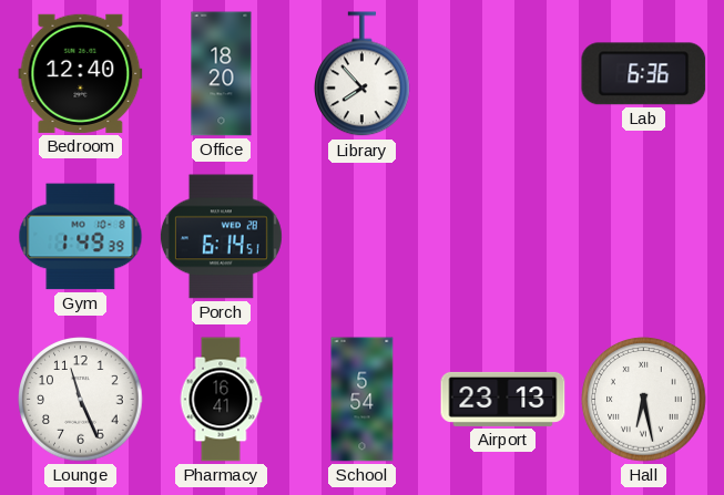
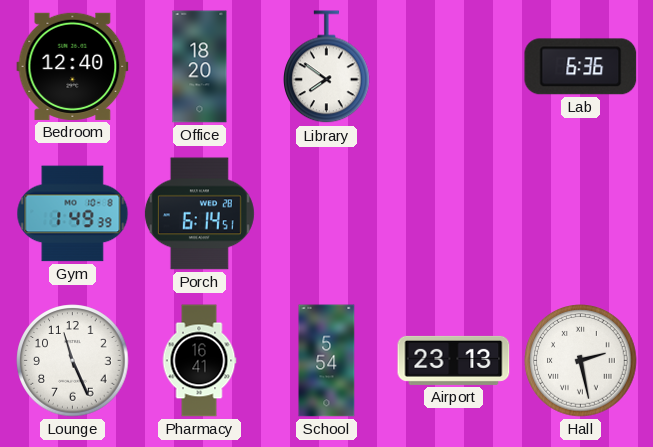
Library: 7:53 -> 7:51 (327, 67)
Hall: 6:28 -> 2:28 (581, 361)
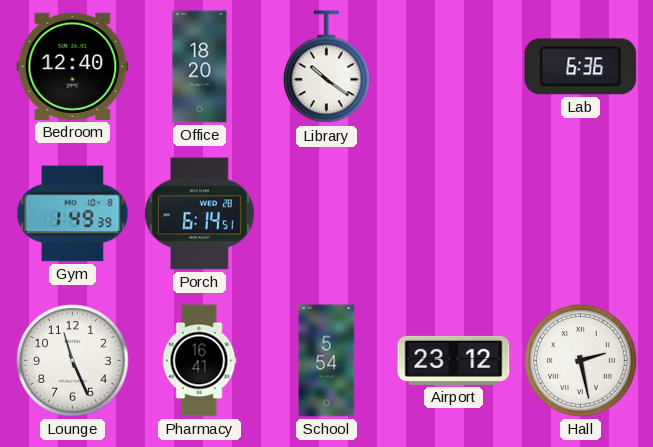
Library: 7:51 -> 10:21 (327, 67)
Airport: 23:13 -> 23:12 (454, 360)
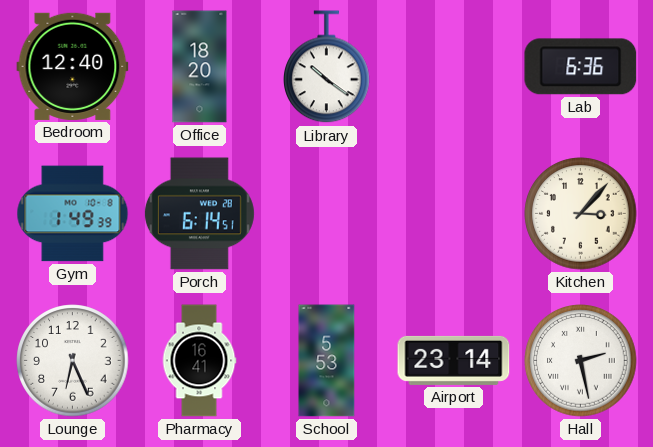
Kitchen: none -> 3:07 (581, 214)
Lounge: 11:26 -> 6:26 (73, 361)
School: 5:54 -> 5:53 (327, 361)
Airport: 23:12 -> 23:14 (454, 360)
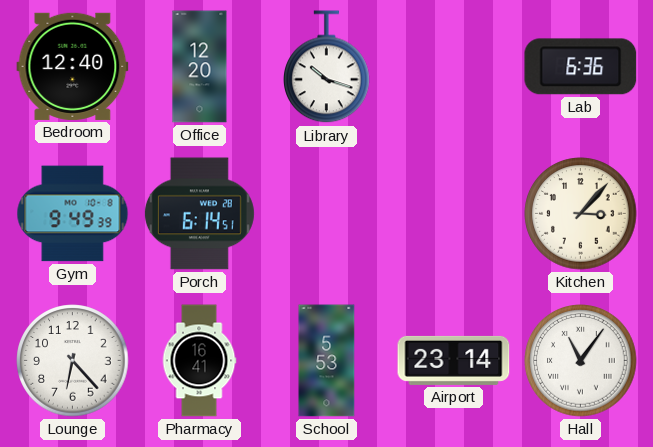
Office: 18:20 -> 12:20 (200, 67)
Library: 10:21 -> 10:18 (327, 67)
Gym: 1:49 -> 9:49 (73, 214)
Lounge: 6:26 -> 6:23 (73, 361)
Hall: 2:28 -> 11:06 (581, 361)
